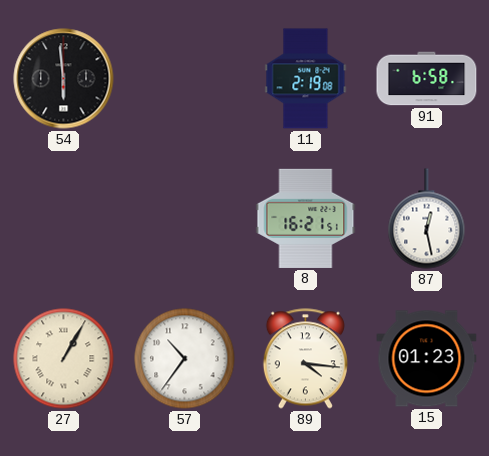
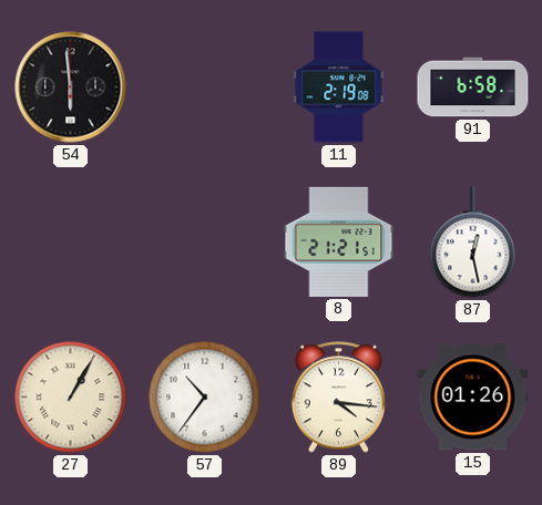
8: 16:21 -> 21:21 (339, 241)
15: 01:23 -> 01:26 (473, 398)
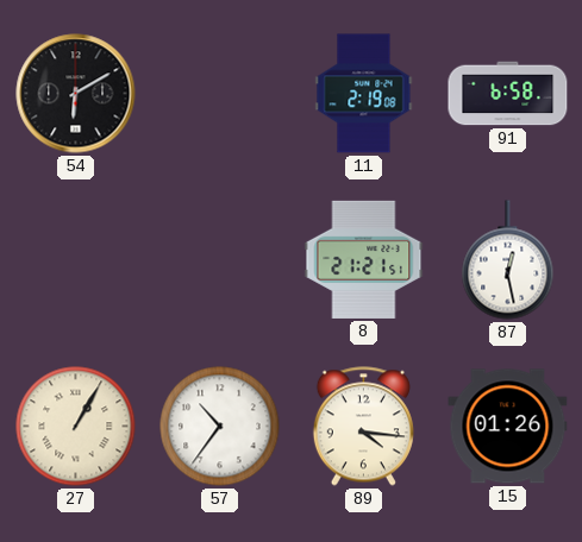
54: 5:59 -> 6:10 (76, 94)
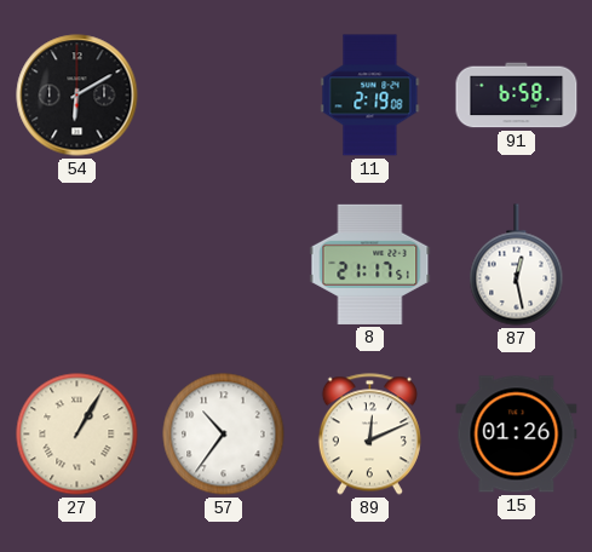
8: 21:21 -> 21:17 (370, 264)
89: 4:16 -> 12:11 (369, 435)
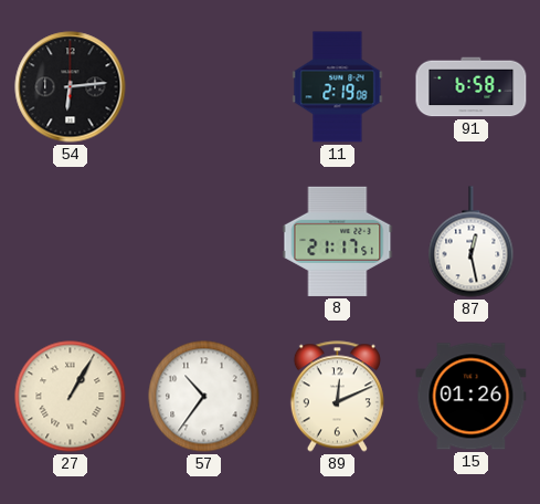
54: 6:10 -> 6:14 (71, 87)
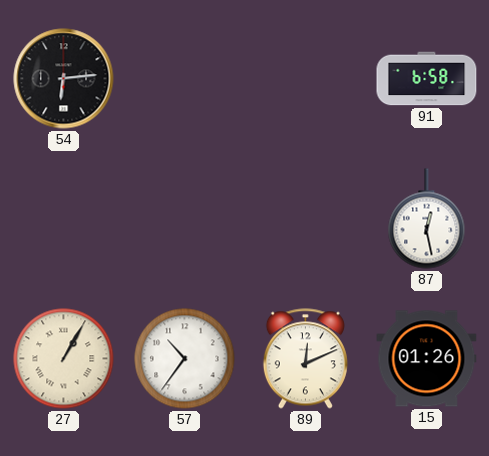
11: 2:19 -> none (338, 87)
8: 21:17 -> none (338, 241)
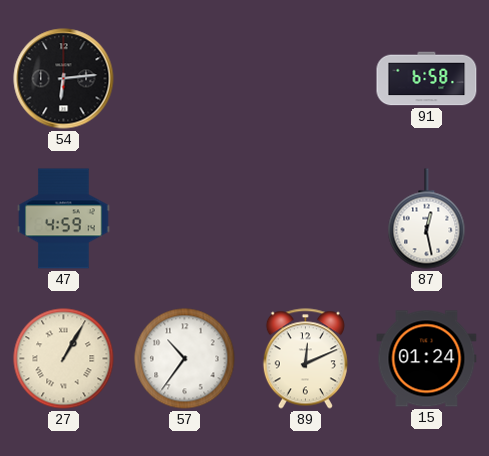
47: none -> 4:59 (64, 219)
15: 01:26 -> 01:24 (427, 359)
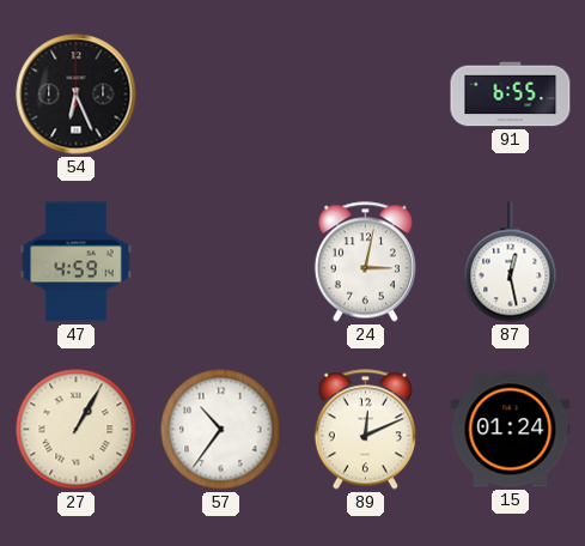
54: 6:14 -> 6:26 (77, 95)
91: 6:58 -> 6:55 (511, 95)
24: none -> 3:02 (365, 262)
